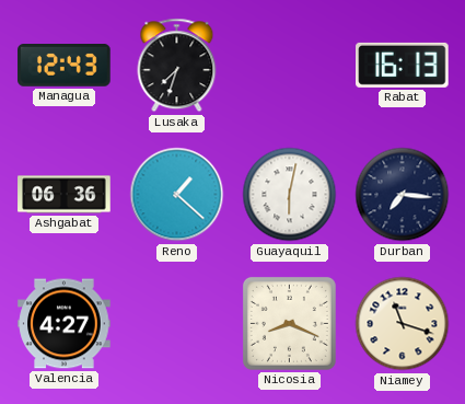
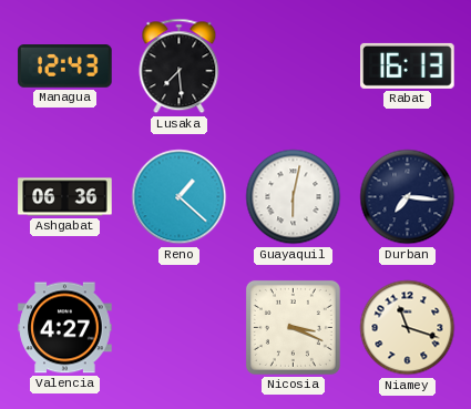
Lusaka: 7:33 -> 7:29 (180, 67)
Nicosia: 8:19 -> 3:19 (293, 327)
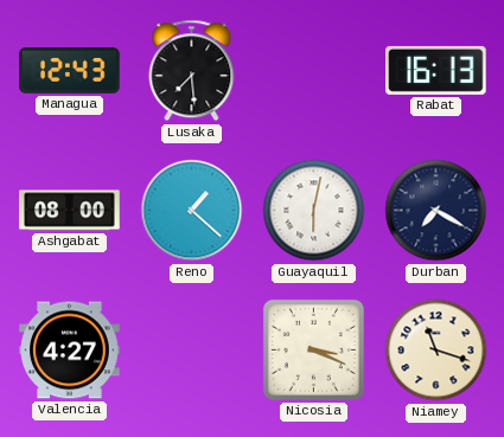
Ashgabat: 06:36 -> 08:00 (70, 211)
Durban: 7:16 -> 7:20 (436, 211)
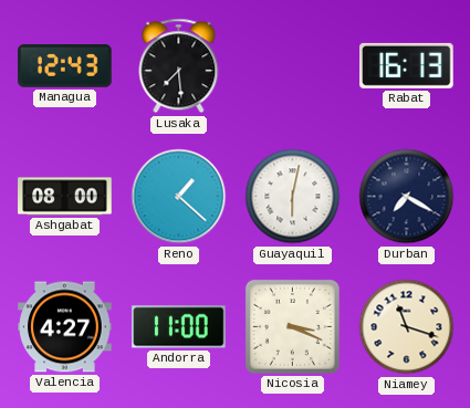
Andorra: none -> 11:00 (179, 327)
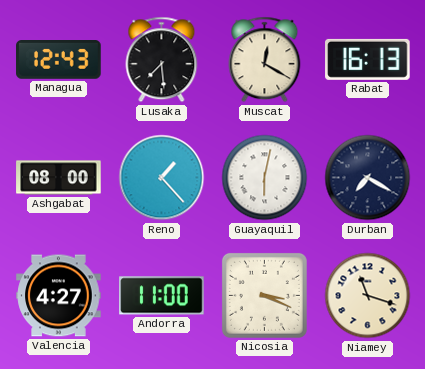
Muscat: none -> 12:20 (265, 60)
Reno: 1:22 -> 1:23 (162, 178)
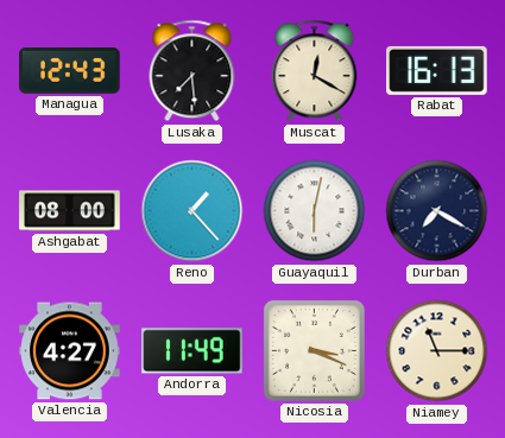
Andorra: 11:00 -> 11:49 (192, 351)
Niamey: 11:18 -> 11:15 (437, 351)
